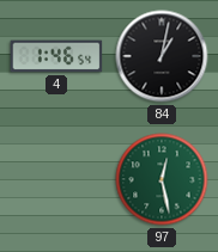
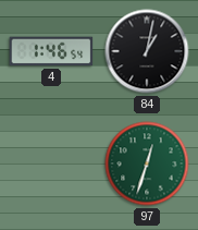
97: 12:28 -> 12:33 (147, 164)
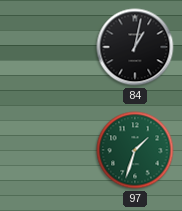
4: 1:46 -> none (51, 51)
97: 12:33 -> 1:33 (135, 150)
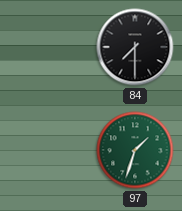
84: 1:02 -> 7:30 (135, 47)
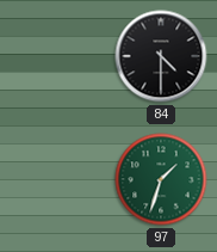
84: 7:30 -> 4:30 (161, 56)
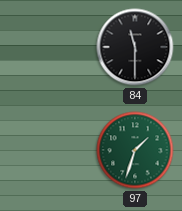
84: 4:30 -> 11:30 (135, 47)
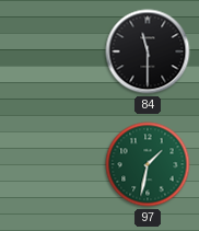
97: 1:33 -> 1:32 (148, 164)
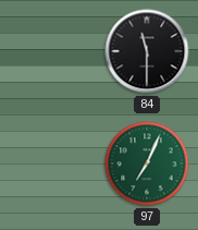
97: 1:32 -> 7:04 (147, 164)
